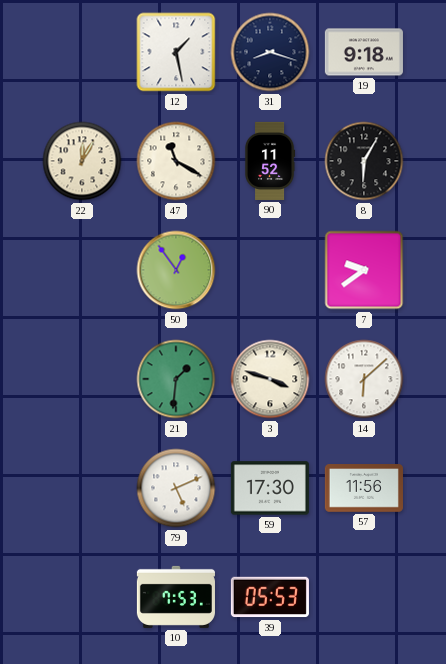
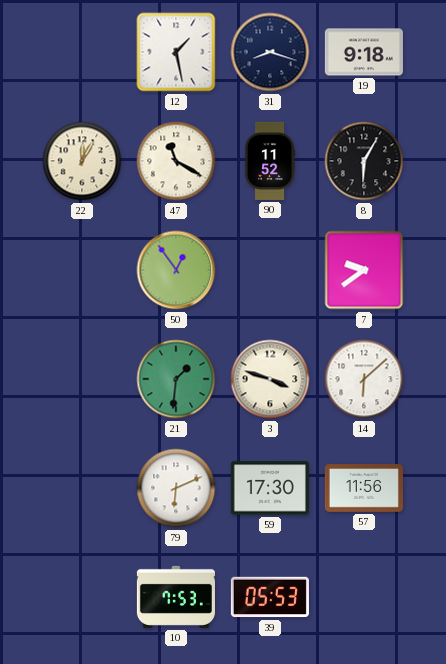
79: 5:11 -> 6:11 (176, 488)
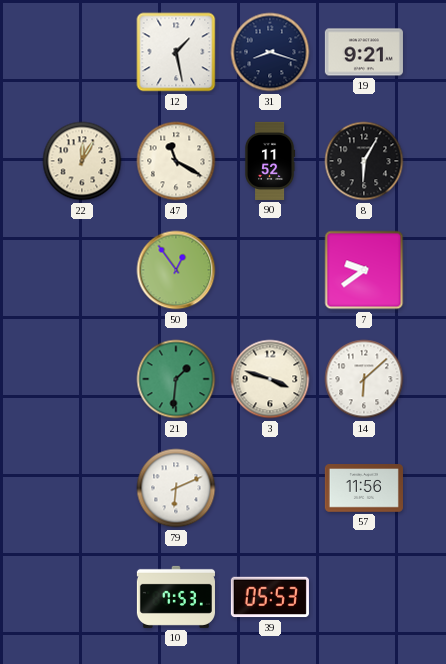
19: 9:18 -> 9:21 (364, 52)
59: 17:30 -> none (270, 488)
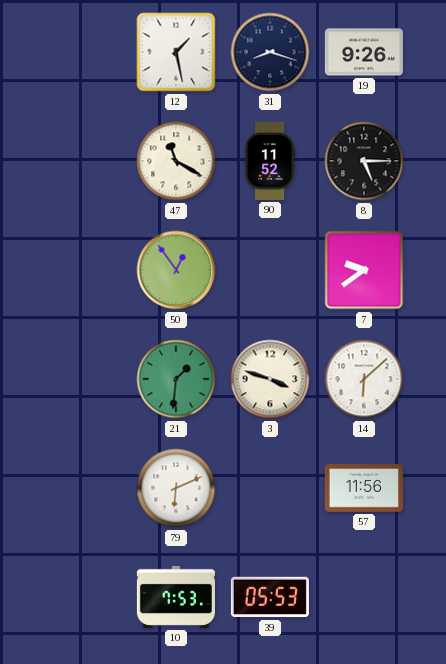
19: 9:21 -> 9:26 (364, 52)
22: 12:05 -> none (82, 161)
8: 6:05 -> 5:15 (364, 161)
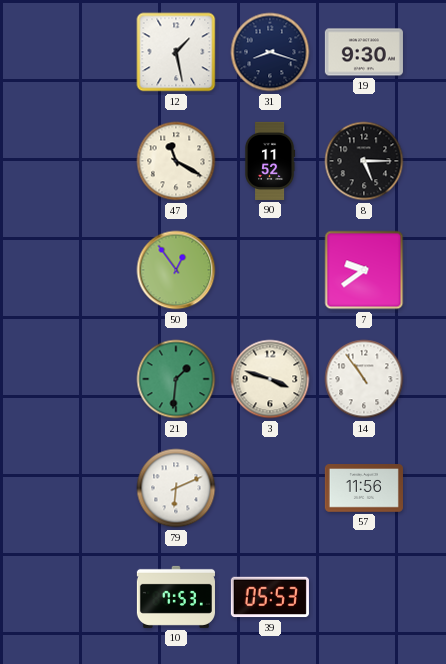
19: 9:26 -> 9:30 (364, 52)
14: 6:08 -> 10:54 (364, 379)
